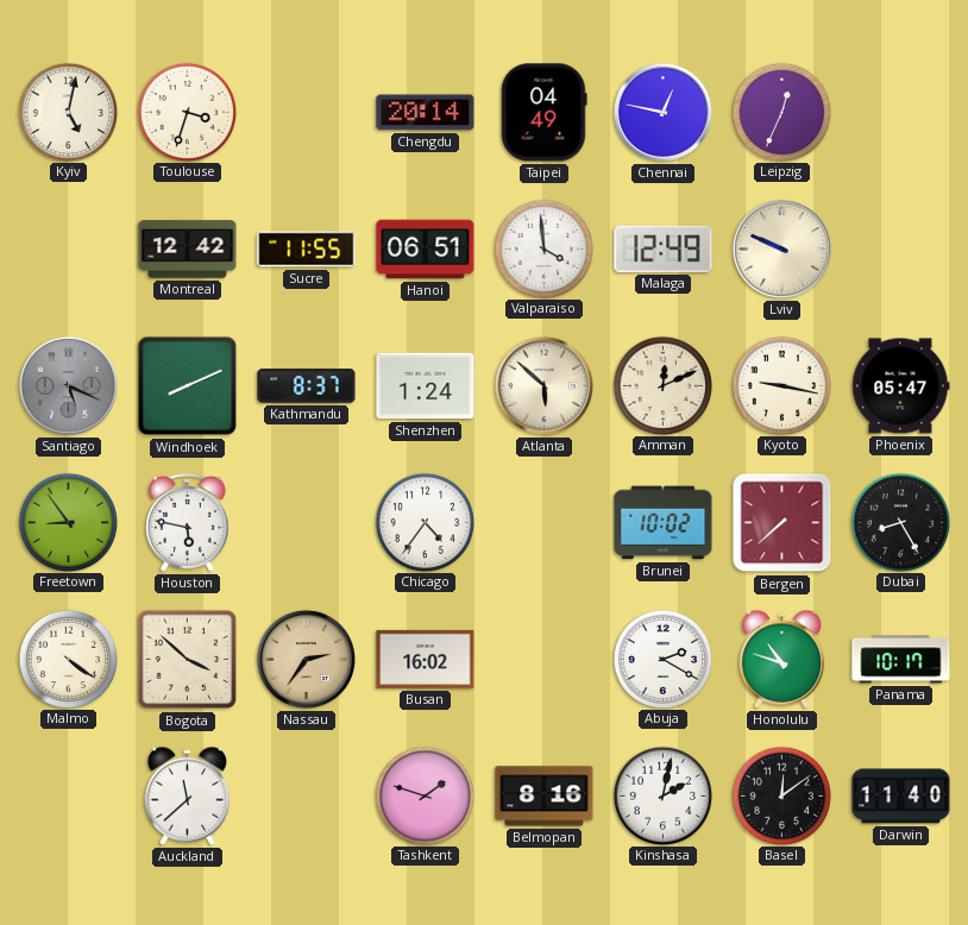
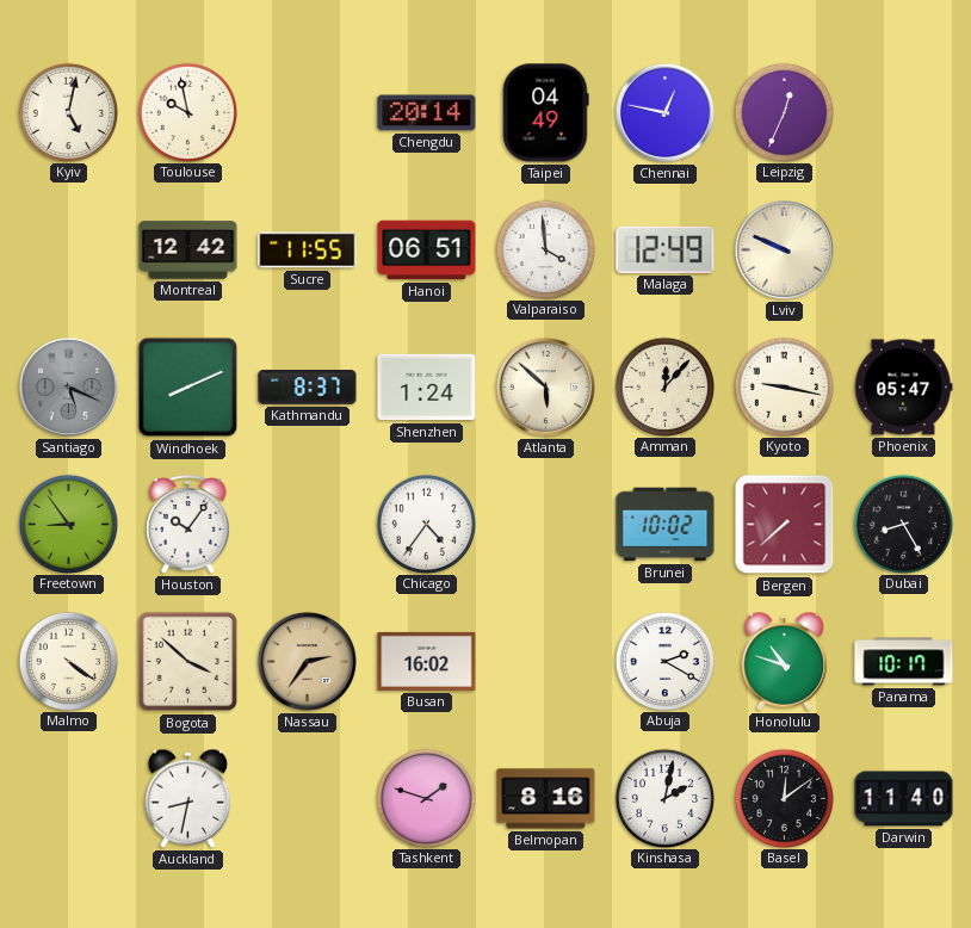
Toulouse: 3:33 -> 9:58 (187, 112)
Amman: 12:11 -> 12:07 (664, 386)
Houston: 5:47 -> 10:06 (188, 525)
Auckland: 11:38 -> 8:32 (188, 798)
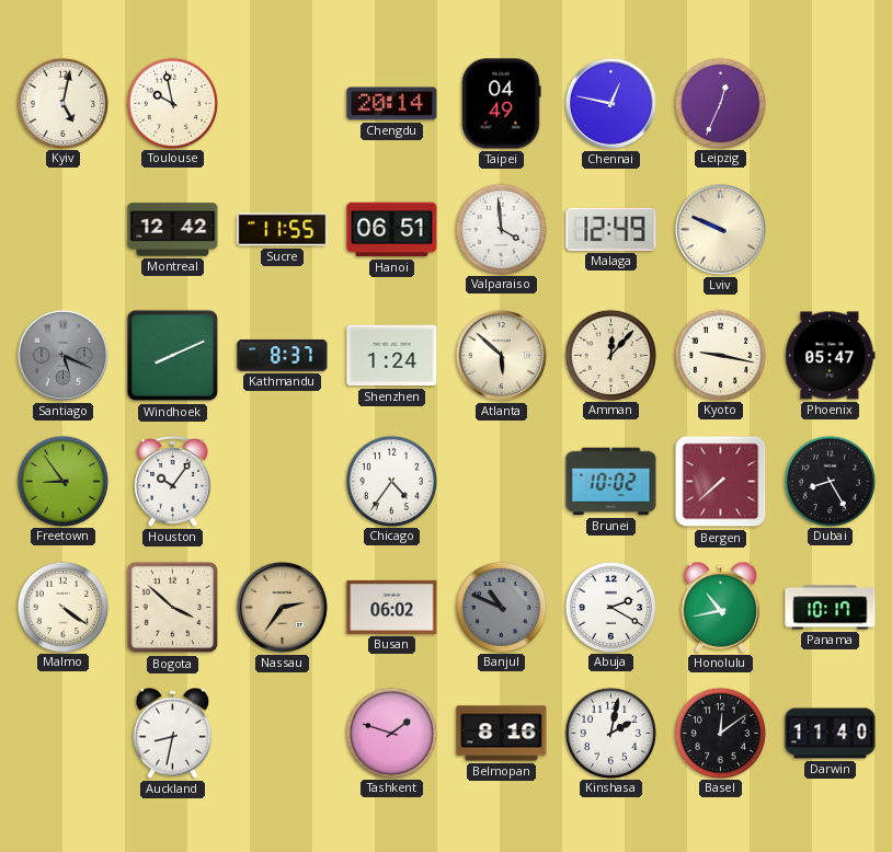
Busan: 16:02 -> 06:02 (392, 607)
Banjul: none -> 10:49 (501, 607)
Honolulu: 10:48 -> 10:43 (721, 607)
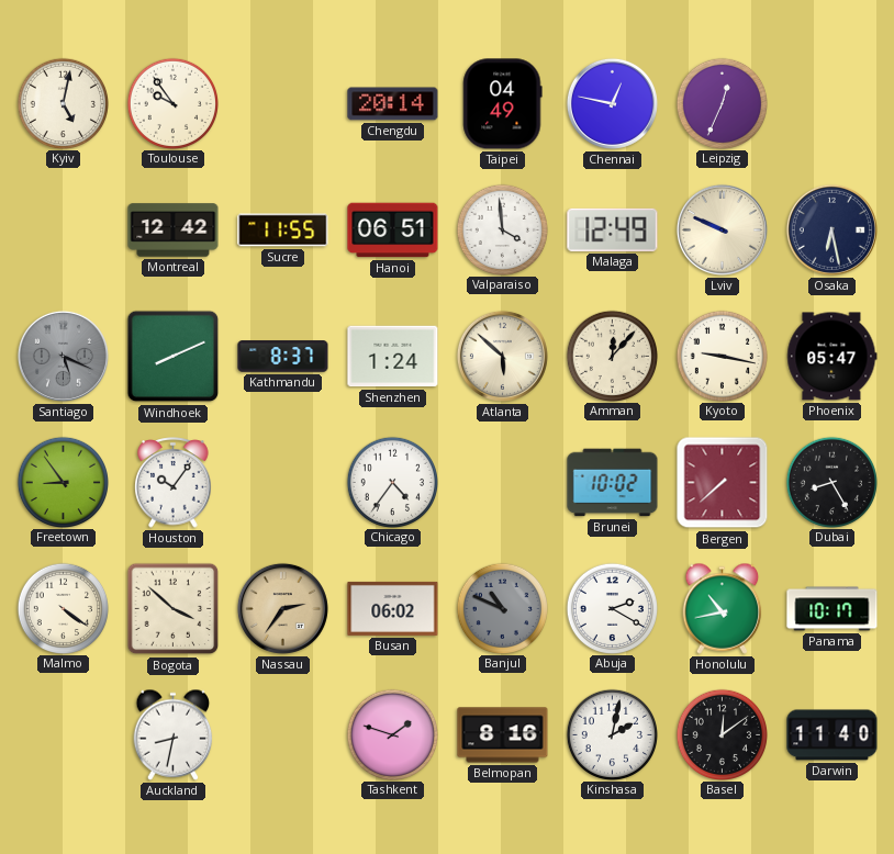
Toulouse: 9:58 -> 9:54 (172, 103)
Osaka: none -> 6:28 (831, 229)
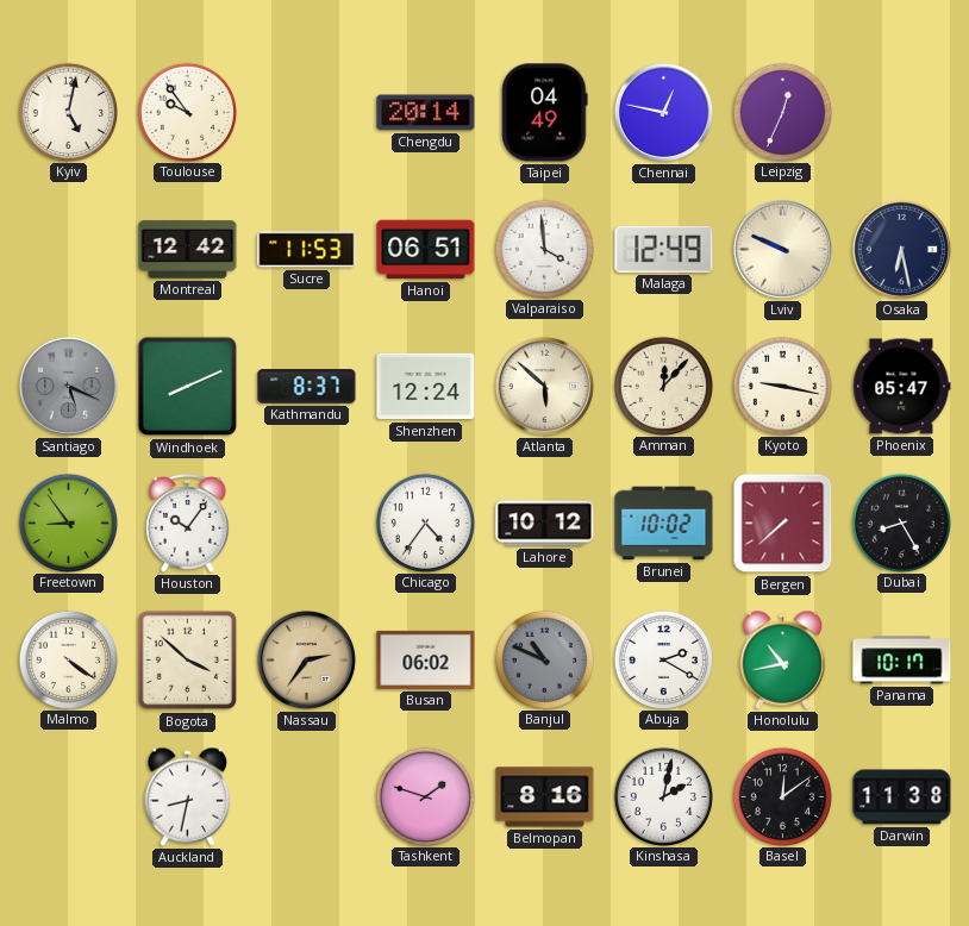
Sucre: 11:55 -> 11:53 (307, 250)
Shenzhen: 1:24 -> 12:24 (426, 387)
Lahore: none -> 10:12 (545, 524)
Darwin: 11:40 -> 11:38 (902, 797)
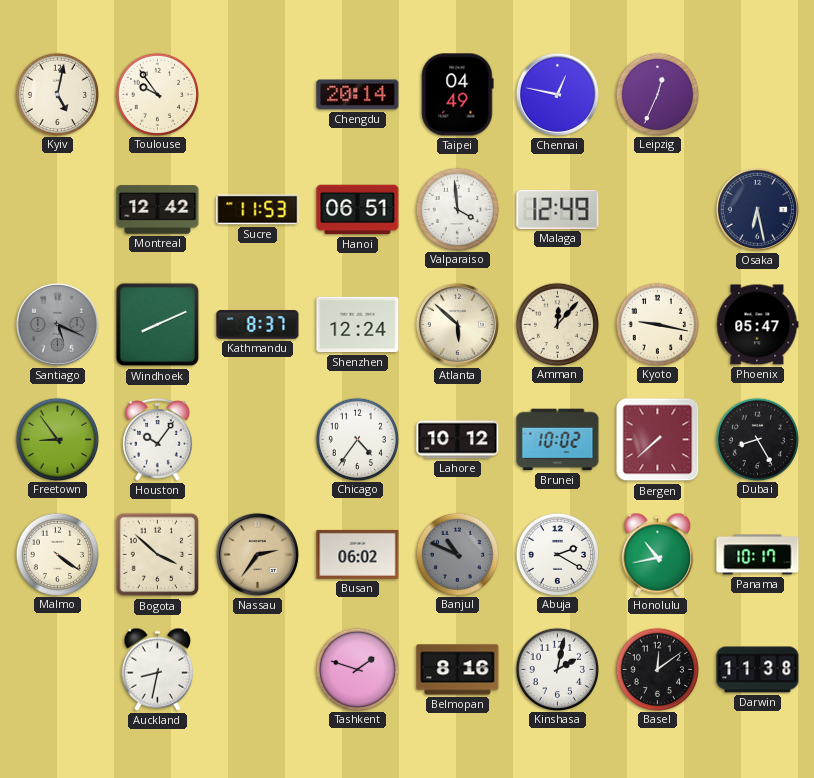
Lviv: 9:49 -> none (782, 249)
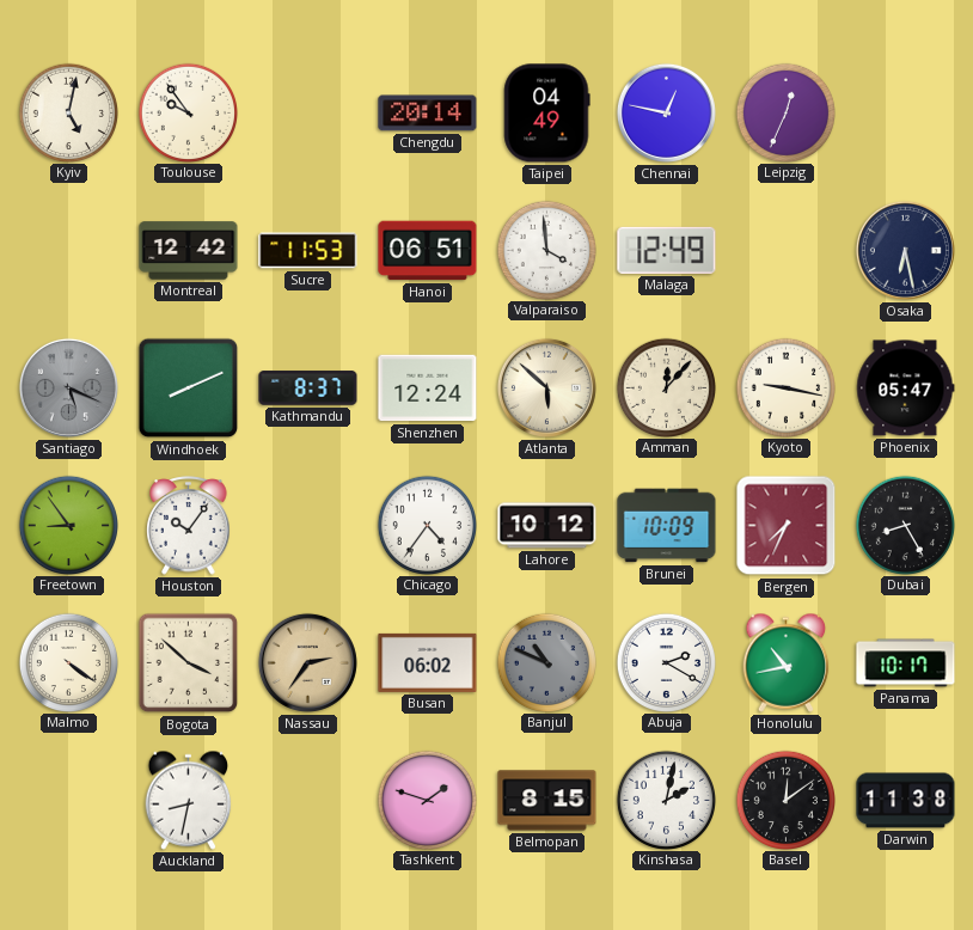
Brunei: 10:02 -> 10:09 (667, 526)
Bergen: 7:38 -> 7:34 (787, 526)
Belmopan: 8:16 -> 8:15 (547, 801)
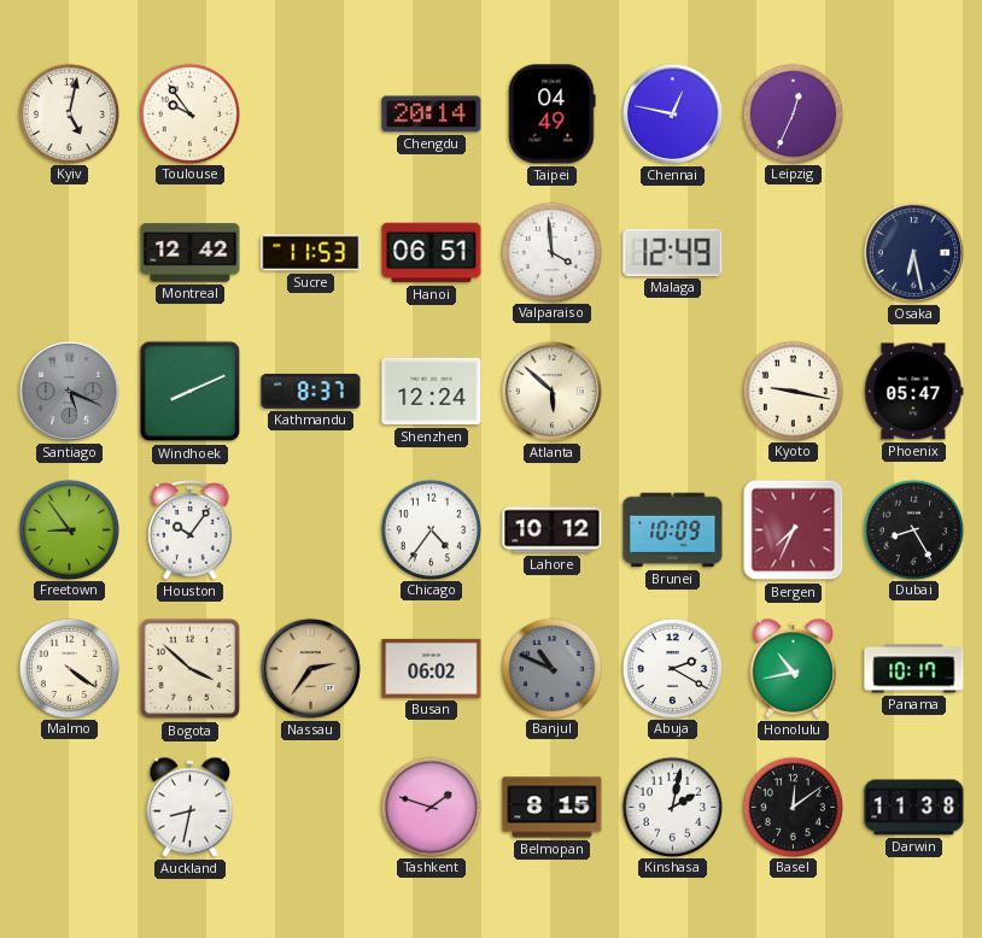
Amman: 12:07 -> none (666, 387)
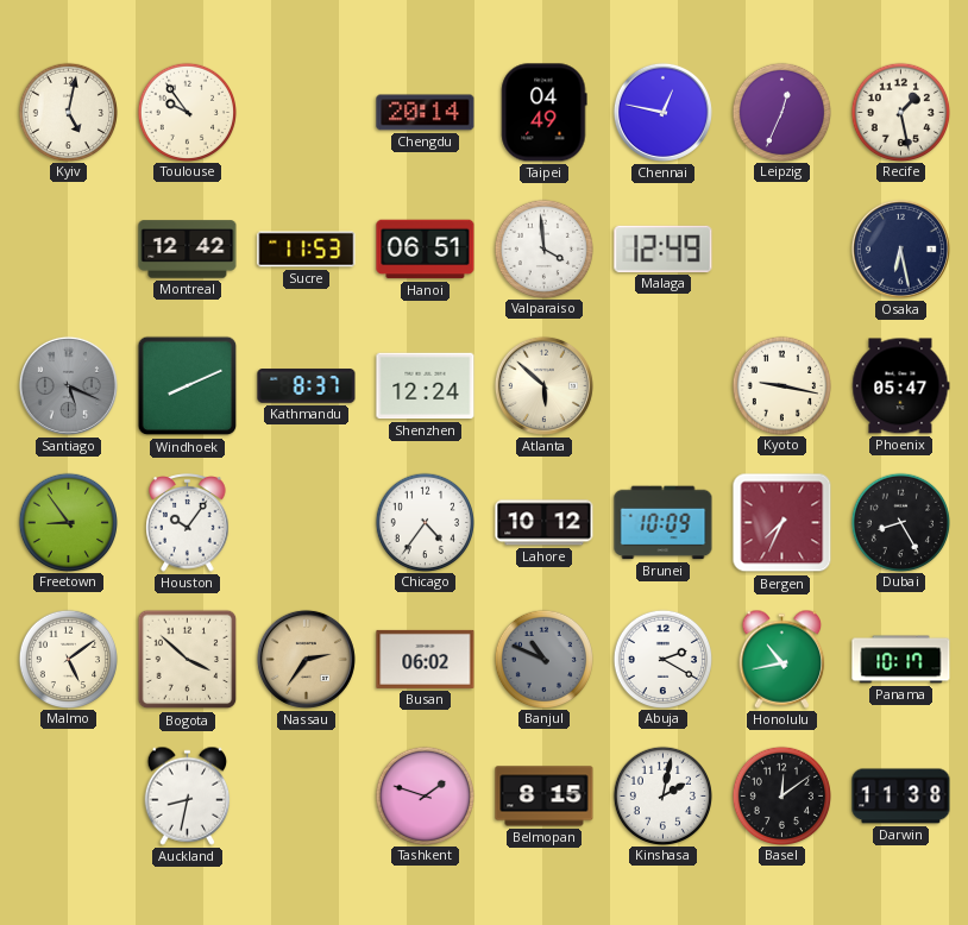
Recife: none -> 1:28 (900, 112)
Malmo: 4:21 -> 5:09 (68, 659)
